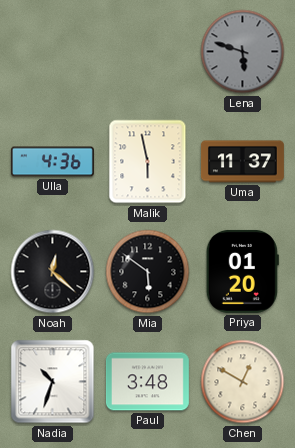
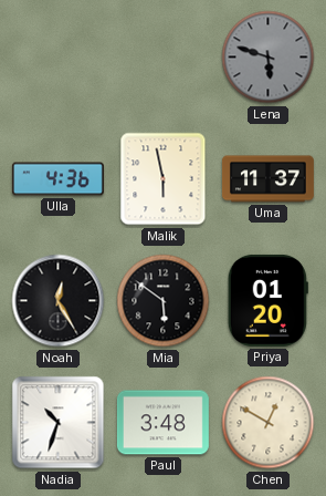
Noah: 12:22 -> 12:25 (59, 301)
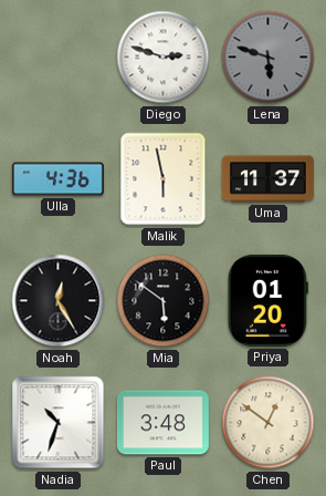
Diego: none -> 2:48 (164, 58)
Chen: 12:50 -> 12:51 (269, 423)
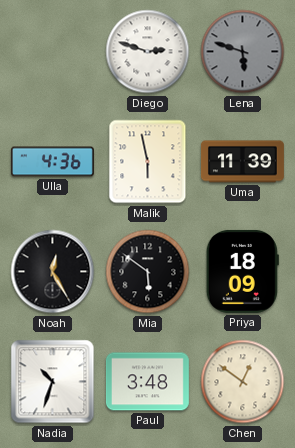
Uma: 11:37 -> 11:39 (242, 162)
Priya: 01:20 -> 18:09 (242, 271)
